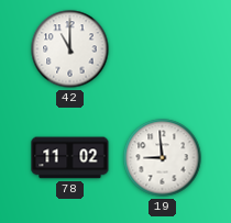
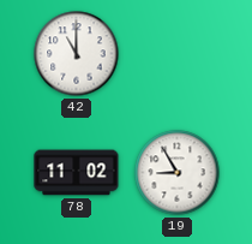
19: 8:59 -> 8:55 (178, 173)
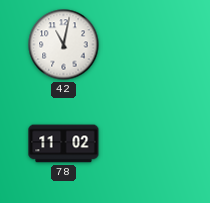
42: 11:00 -> 11:02 (64, 45)
19: 8:55 -> none (178, 173)
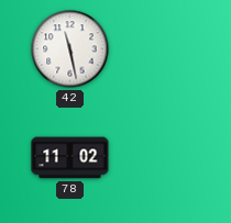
42: 11:02 -> 11:28 (70, 49)
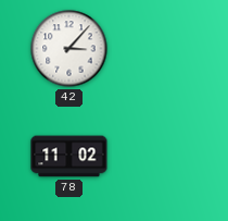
42: 11:28 -> 3:07 (69, 49)
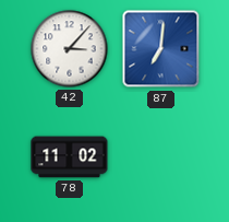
87: none -> 7:01 (161, 49)
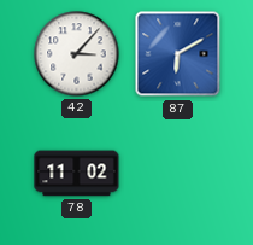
87: 7:01 -> 6:10 (178, 54)
